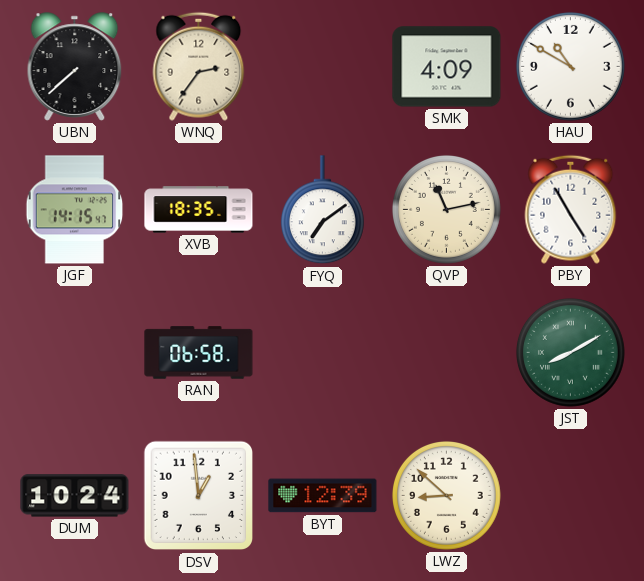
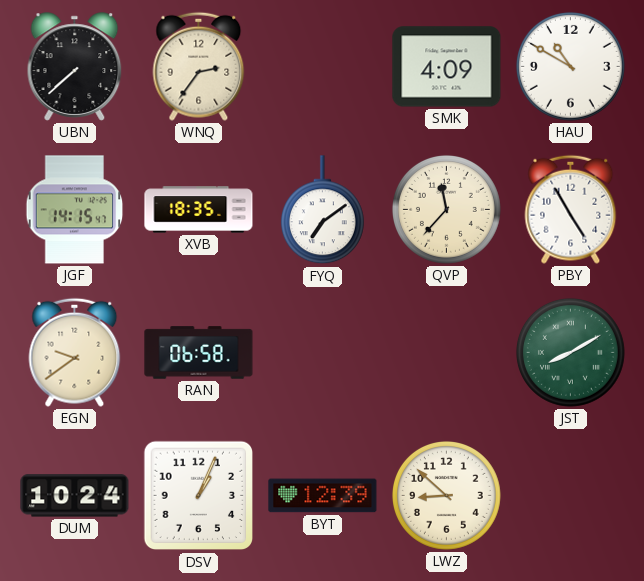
QVP: 11:13 -> 11:37 (446, 209)
EGN: none -> 9:39 (75, 352)
DSV: 12:59 -> 1:04 (199, 496)
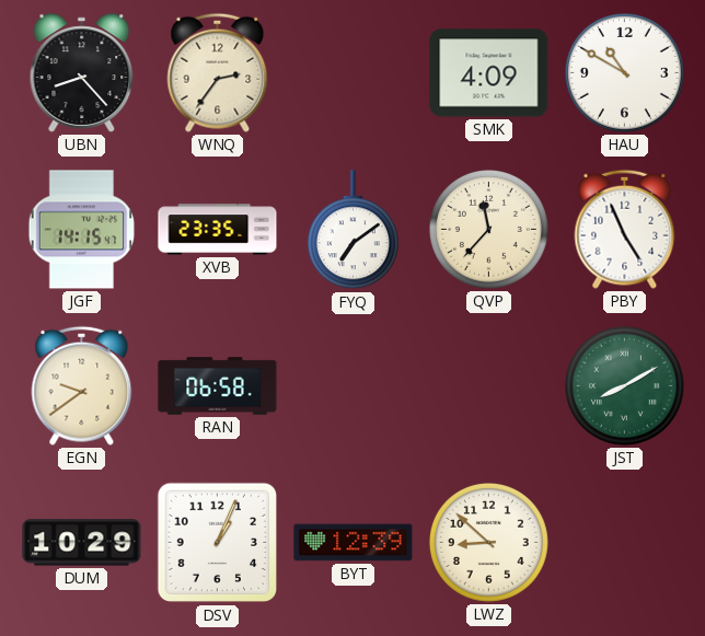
UBN: 7:38 -> 8:23 (82, 73)
XVB: 18:35 -> 23:35 (218, 230)
PBY: 4:55 -> 4:56 (625, 229)
DUM: 10:24 -> 10:29 (82, 543)
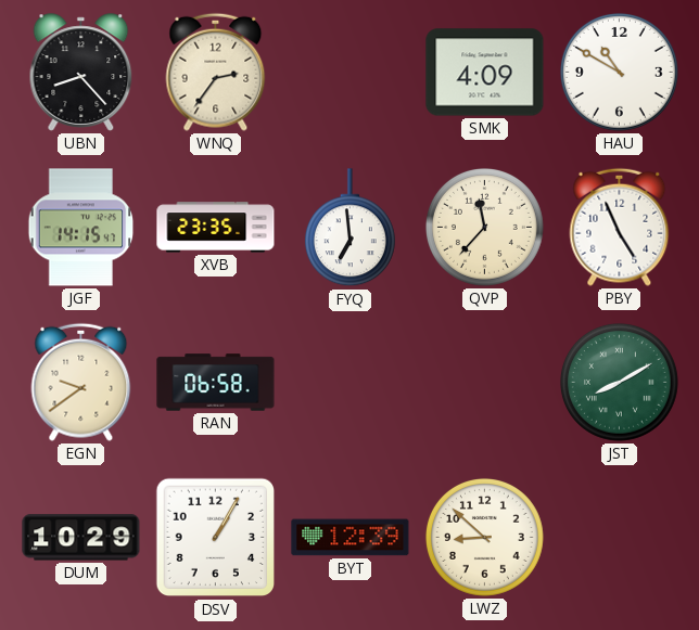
FYQ: 7:09 -> 6:59 (349, 228)
DSV: 1:04 -> 1:05 (216, 538)
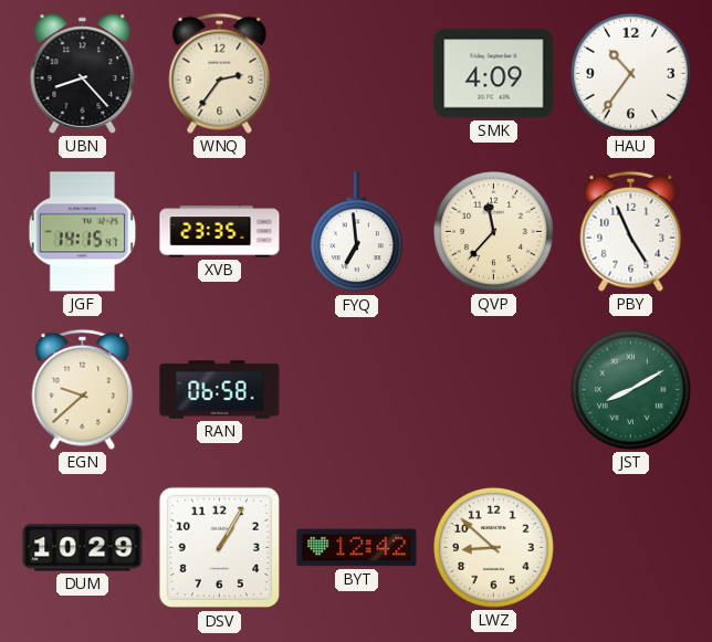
HAU: 10:50 -> 10:36 (630, 73)
EGN: 9:39 -> 9:38 (83, 389)
BYT: 12:39 -> 12:42 (357, 548)
